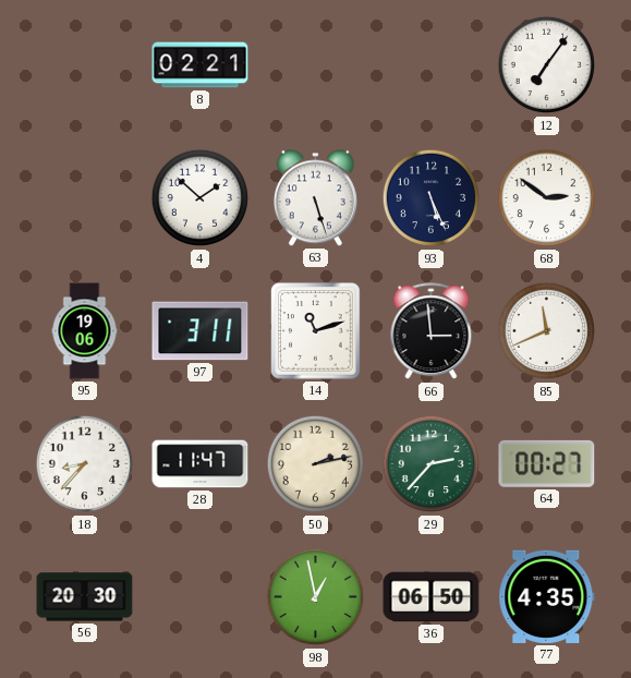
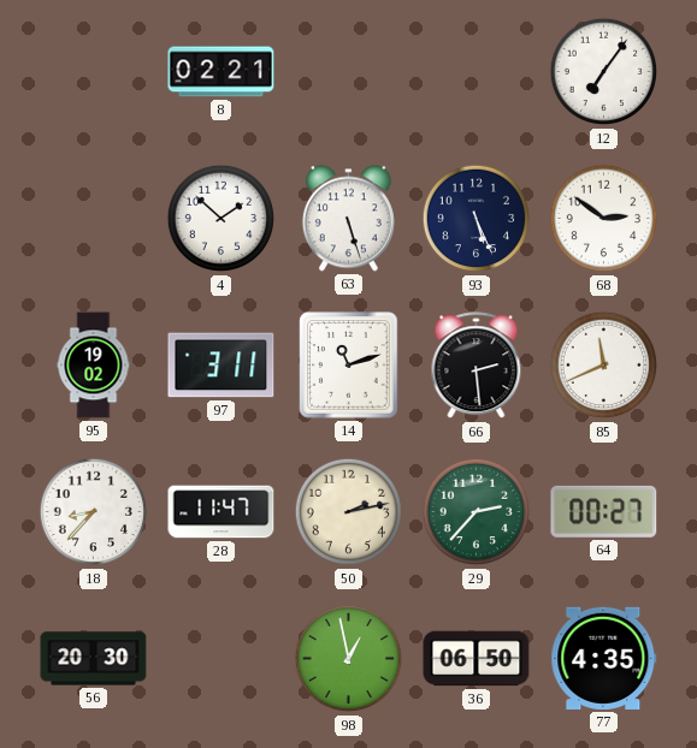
95: 19:06 -> 19:02 (94, 366)
66: 2:59 -> 2:29 (477, 366)
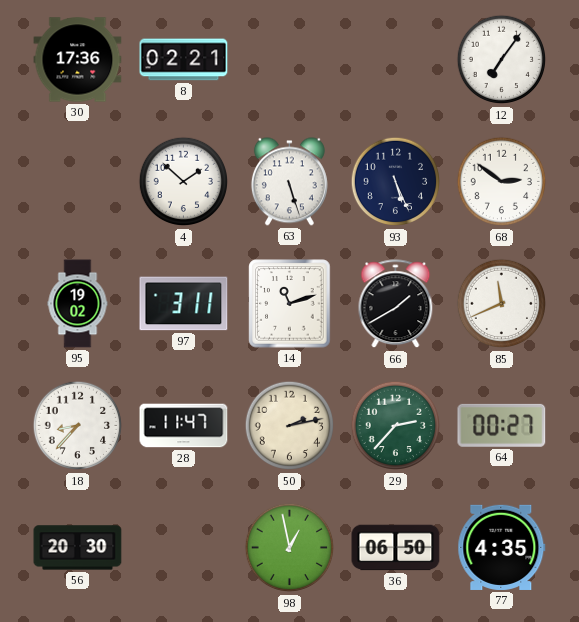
30: none -> 17:36 (78, 60)
66: 2:29 -> 1:40 (396, 304)
